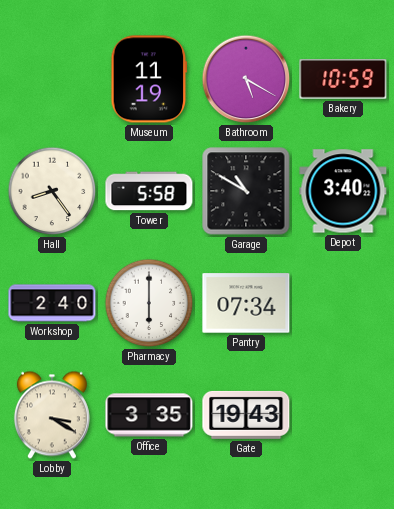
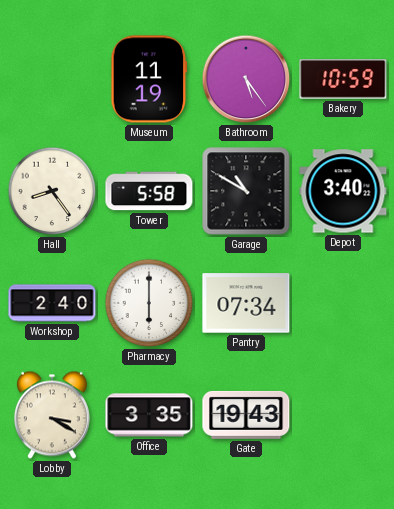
Bathroom: 5:20 -> 5:24 (246, 79)
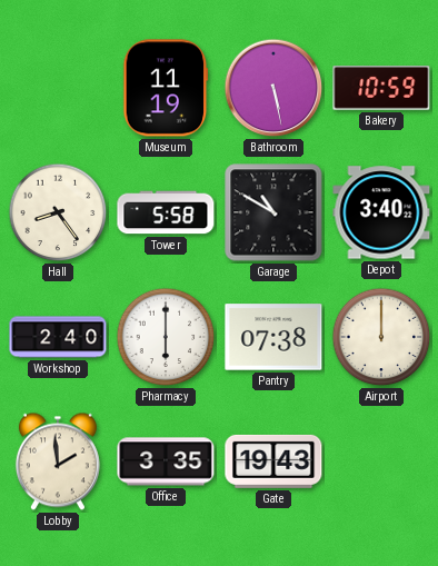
Bathroom: 5:24 -> 5:28 (273, 88)
Pantry: 07:34 -> 07:38 (273, 337)
Airport: none -> 12:00 (381, 337)
Lobby: 3:20 -> 1:59 (58, 461)
